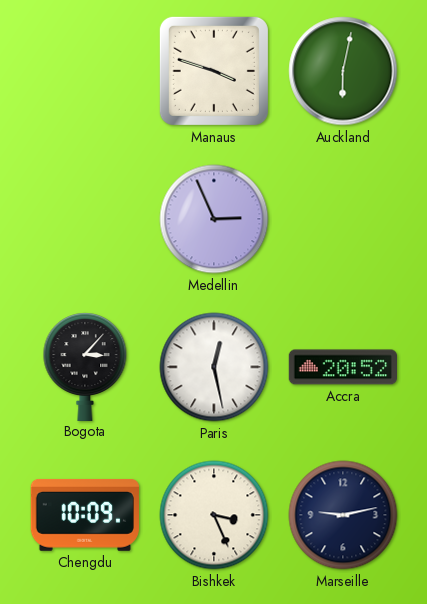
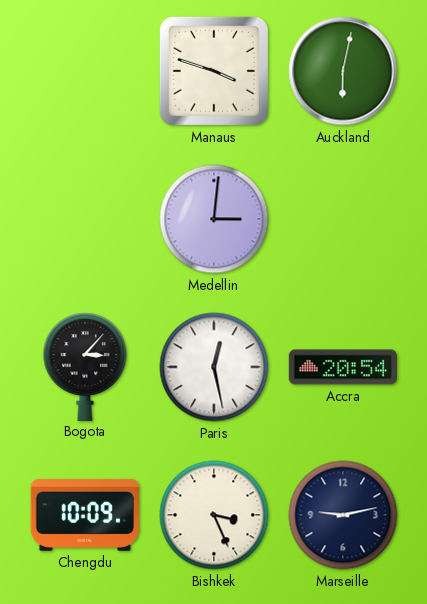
Medellin: 2:56 -> 3:01 (214, 219)
Accra: 20:52 -> 20:54 (342, 367)
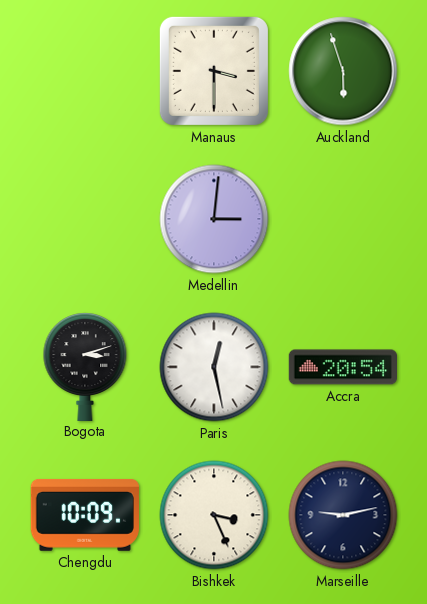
Manaus: 3:48 -> 3:30 (214, 71)
Auckland: 6:02 -> 5:57 (343, 71)
Bogota: 3:07 -> 3:12 (85, 366)
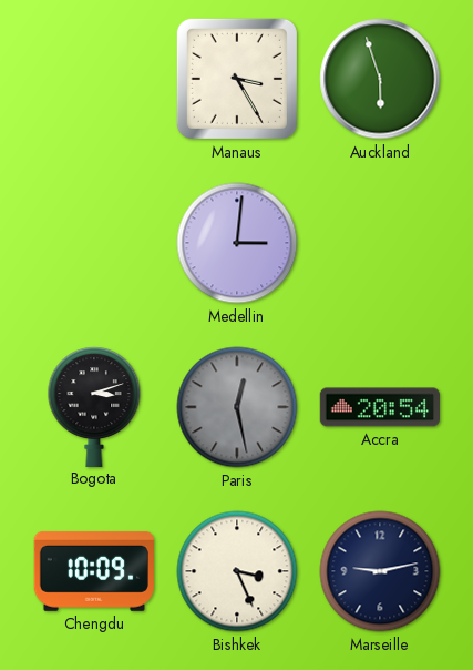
Manaus: 3:30 -> 3:25 (237, 79)
Paris dial: white -> grey (237, 407)
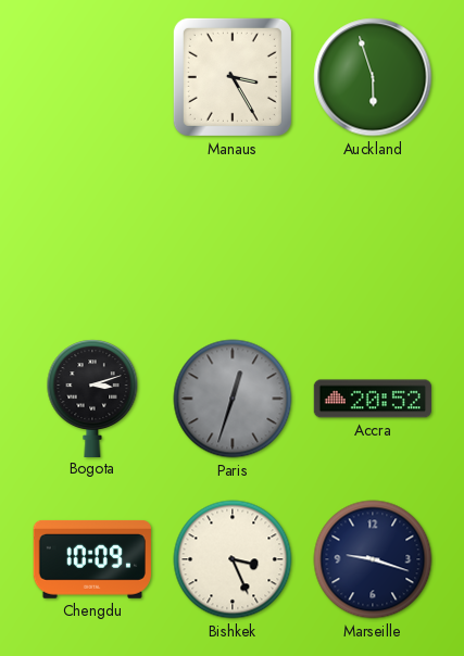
Medellin: 3:01 -> none (237, 243)
Paris: 12:28 -> 12:33 (233, 399)
Accra: 20:54 -> 20:52 (372, 399)
Marseille: 9:13 -> 9:18 (373, 559)
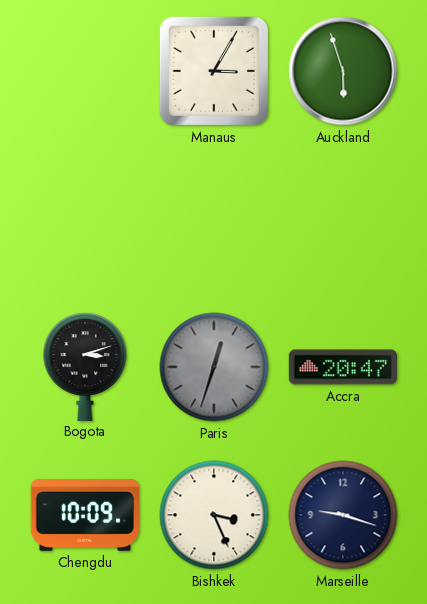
Manaus: 3:25 -> 3:05 (214, 71)
Accra: 20:52 -> 20:47 (342, 367)
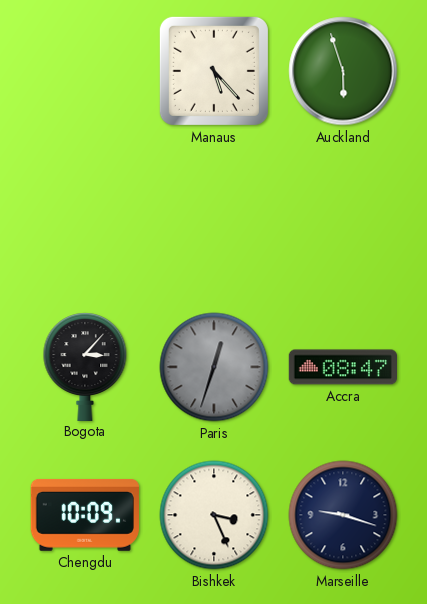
Manaus: 3:05 -> 5:23 (214, 71)
Bogota: 3:12 -> 3:07 (85, 366)
Accra: 20:47 -> 08:47 (342, 367)
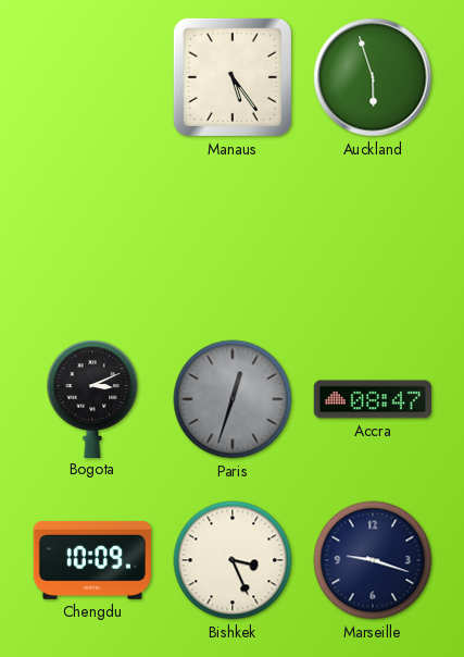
Manaus: 5:23 -> 5:24 (233, 77)
Bogota: 3:07 -> 3:11 (92, 398)
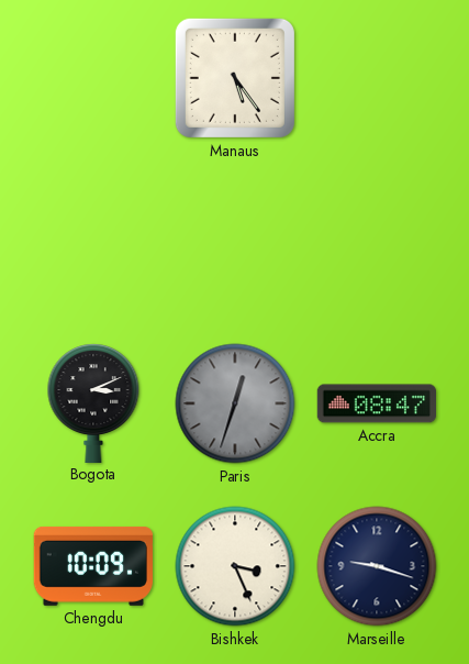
Auckland: 5:57 -> none (373, 77)
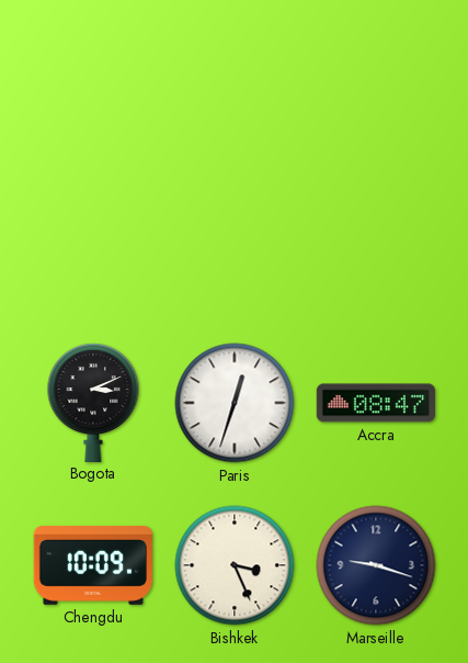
Manaus: 5:24 -> none (235, 78)
Paris dial: grey -> white (235, 403)
